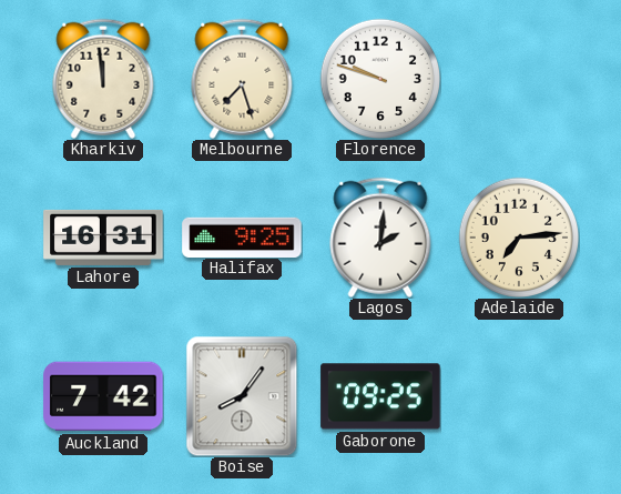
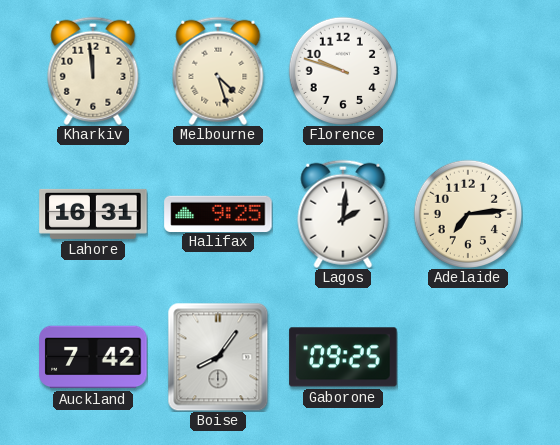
Melbourne: 7:27 -> 4:27 (218, 71)
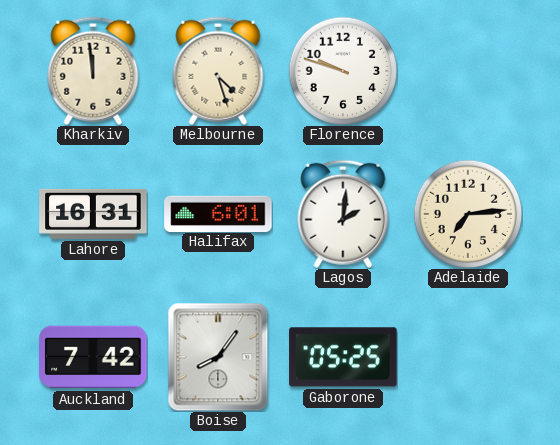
Halifax: 9:25 -> 6:01 (218, 213)
Gaborone: 09:25 -> 05:25 (343, 357)
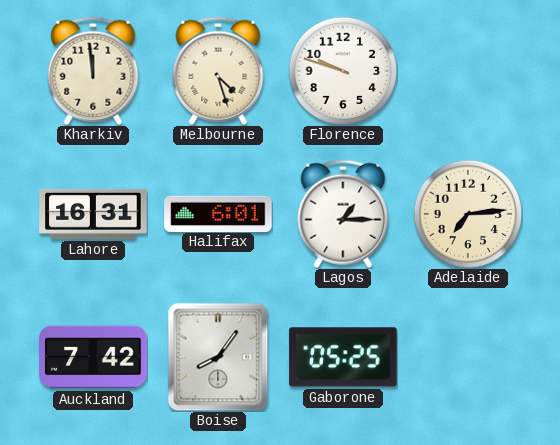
Lagos: 2:01 -> 1:15 (343, 214)
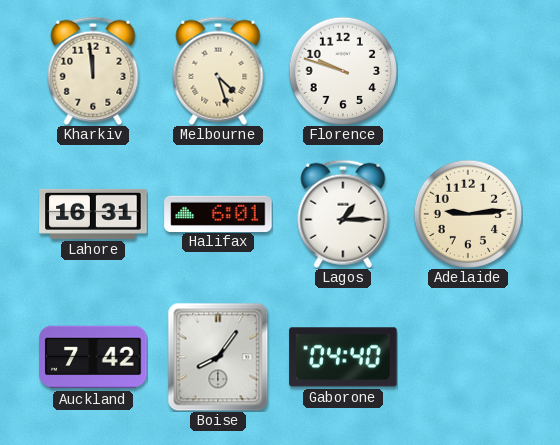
Adelaide: 7:14 -> 9:14 (467, 213)
Gaborone: 05:25 -> 04:40 (343, 357)
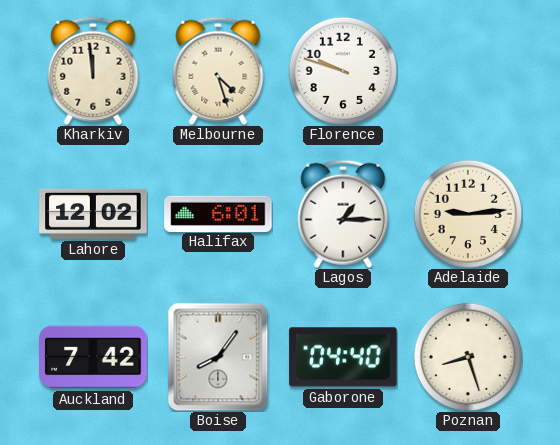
Lahore: 16:31 -> 12:02 (93, 214)
Poznan: none -> 8:27 (467, 356)
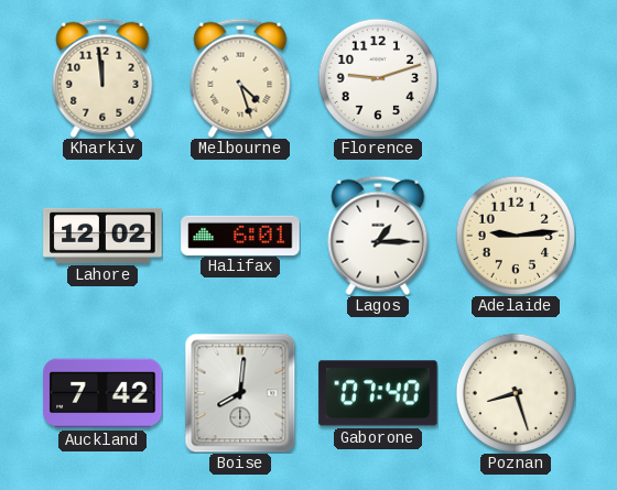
Florence: 9:48 -> 9:12 (377, 77)
Boise: 8:06 -> 8:01 (240, 393)
Gaborone: 04:40 -> 07:40 (378, 393)
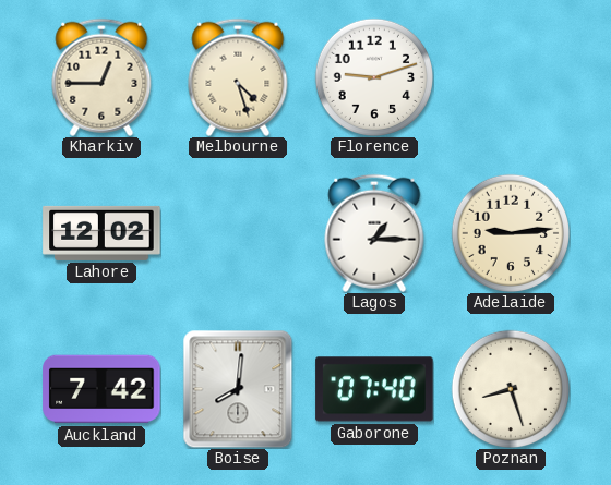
Kharkiv: 11:59 -> 12:45 (101, 77)
Halifax: 6:01 -> none (240, 235)
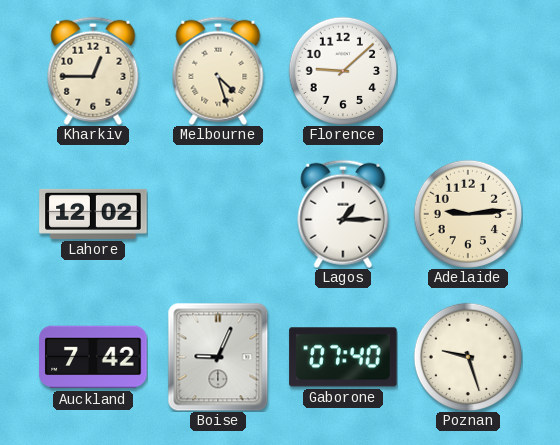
Florence: 9:12 -> 9:08 (342, 70)
Boise: 8:01 -> 9:04 (218, 357)
Poznan: 8:27 -> 9:27 (467, 356)
